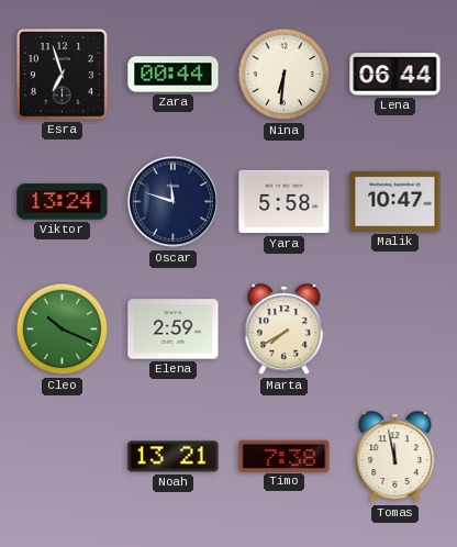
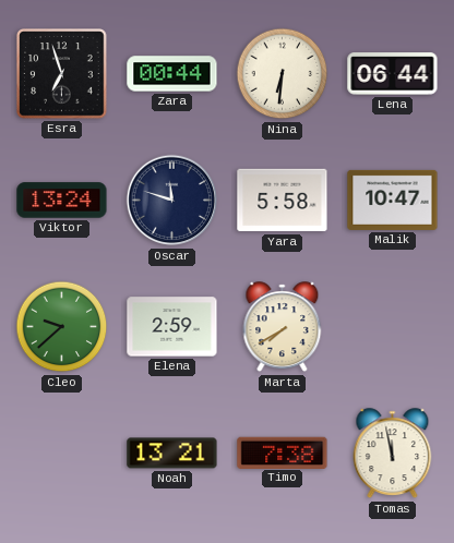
Cleo: 10:19 -> 9:38 (62, 327)
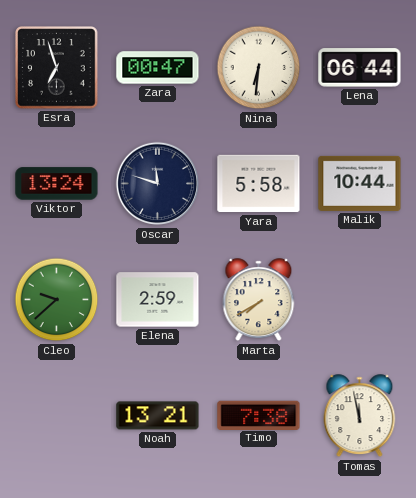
Zara: 00:44 -> 00:47 (158, 68)
Malik: 10:47 -> 10:44 (360, 183)
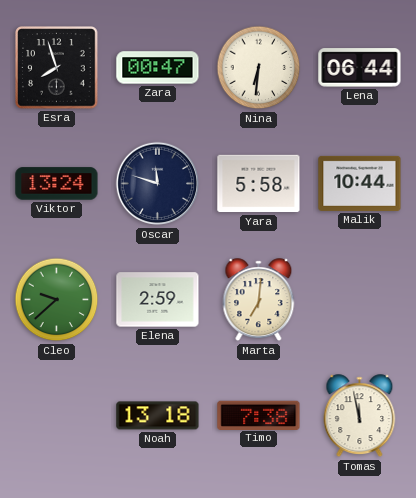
Esra: 6:57 -> 7:57 (57, 68)
Marta: 7:40 -> 7:01 (259, 300)
Noah: 13:21 -> 13:18 (158, 416)
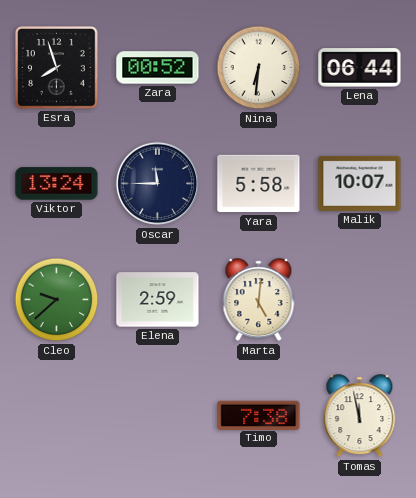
Zara: 00:47 -> 00:52 (158, 68)
Oscar: 11:48 -> 11:45 (158, 184)
Malik: 10:44 -> 10:07 (360, 183)
Marta: 7:01 -> 5:01 (259, 300)
Noah: 13:18 -> none (158, 416)
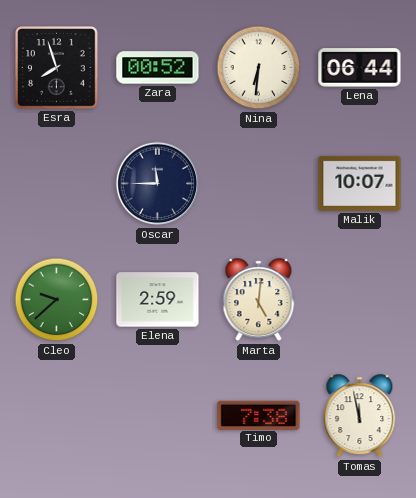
Viktor: 13:24 -> none (57, 184)
Yara: 5:58 -> none (259, 184)
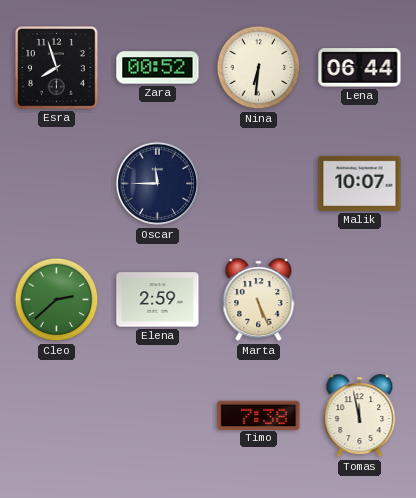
Cleo: 9:38 -> 2:38 (57, 300)
Marta: 5:01 -> 5:26 (259, 300)
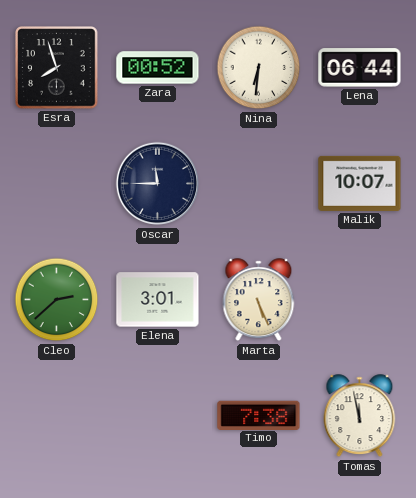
Elena: 2:59 -> 3:01 (158, 300)
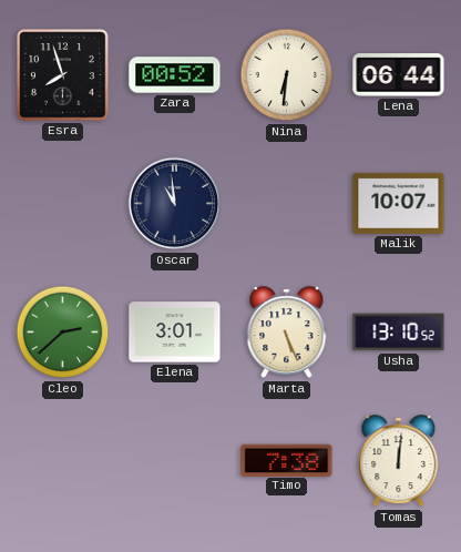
Oscar: 11:45 -> 10:59 (175, 204)
Usha: none -> 13:10 (399, 333)
Tomas: 11:58 -> 12:01 (399, 461)
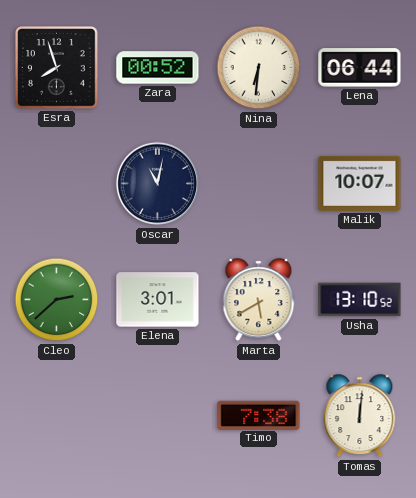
Oscar: 10:59 -> 11:02 (158, 184)
Marta: 5:26 -> 5:40 (259, 300)
